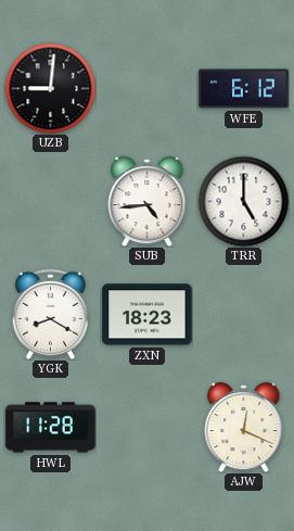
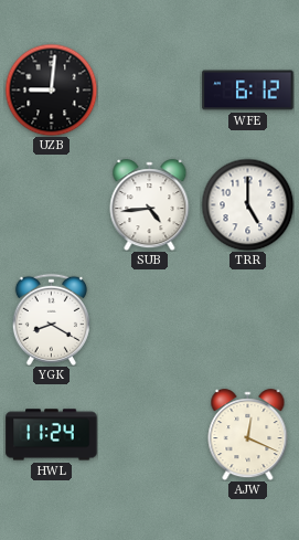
ZXN: 18:23 -> none (148, 315)
HWL: 11:28 -> 11:24 (52, 435)
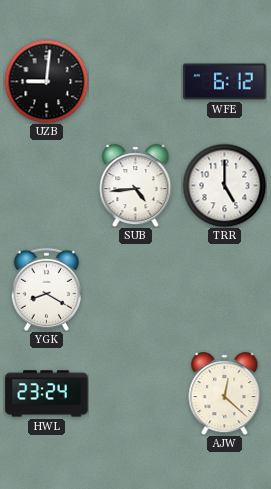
HWL: 11:24 -> 23:24 (47, 394)
AJW: 12:19 -> 12:22 (225, 394)
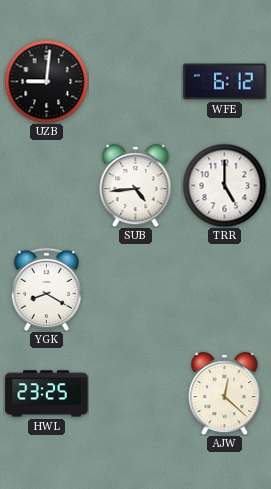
HWL: 23:24 -> 23:25 (47, 394)
